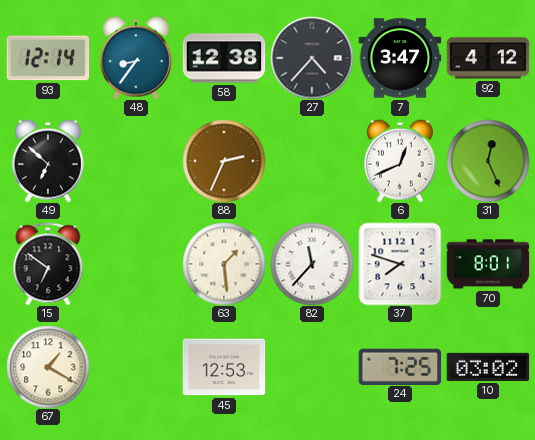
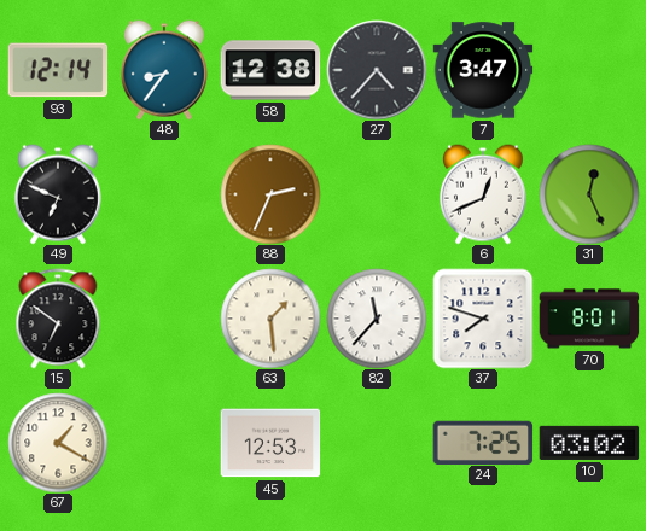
92: 4:12 -> none (488, 58)
49: 6:52 -> 6:49 (58, 194)
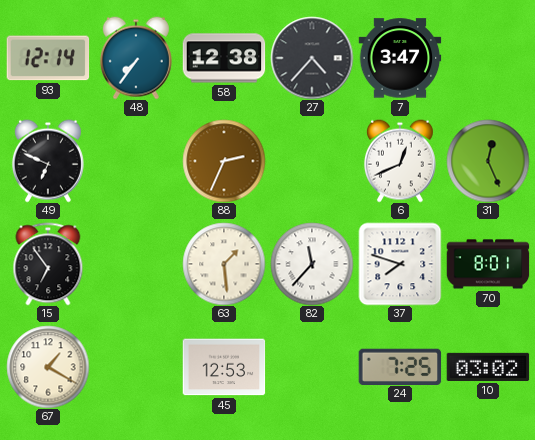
48: 8:36 -> 7:36 (136, 58)
15: 6:51 -> 6:54 (48, 264)
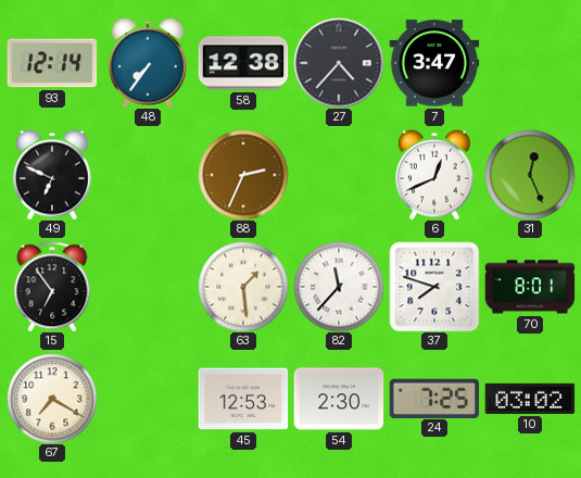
67: 1:20 -> 7:20 (52, 399)
54: none -> 2:30 (339, 399)
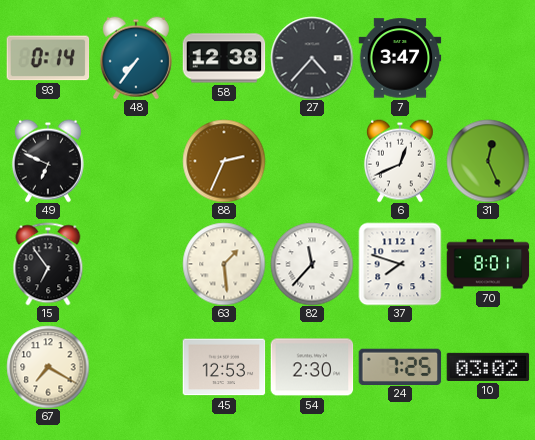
93: 12:14 -> 0:14 (48, 58)
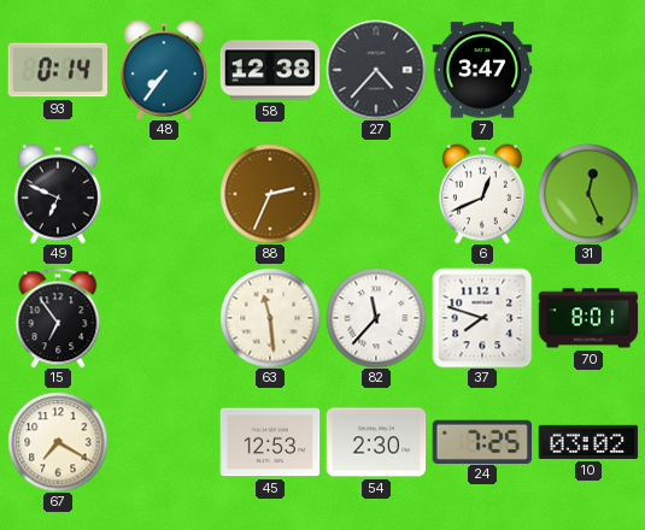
63: 1:29 -> 11:29 (270, 318)
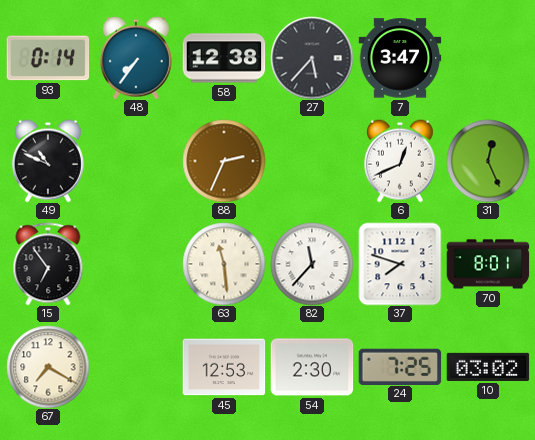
27: 4:37 -> 5:37 (312, 58)
49: 6:49 -> 10:49 (48, 161)
